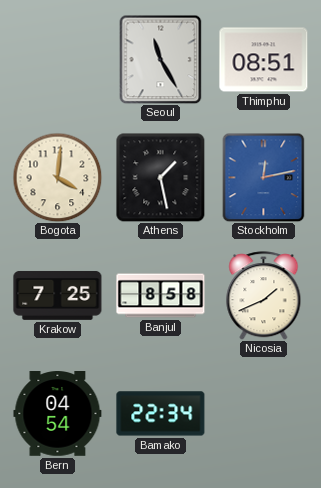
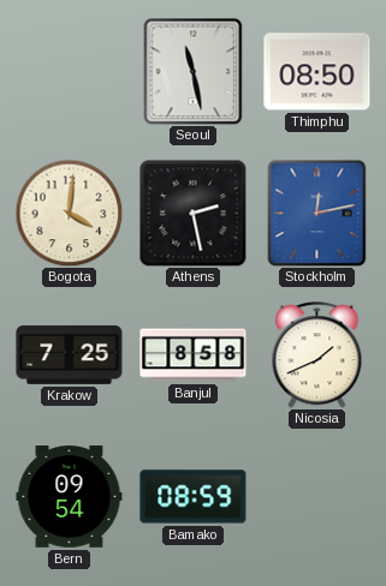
Seoul: 11:25 -> 11:28 (194, 71)
Thimphu: 08:51 -> 08:50 (317, 72)
Athens: 1:28 -> 2:28 (192, 213)
Bern: 04:54 -> 09:54 (70, 497)
Bamako: 22:34 -> 08:59 (194, 497)
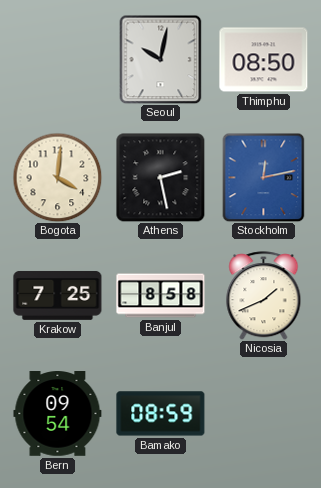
Seoul: 11:28 -> 10:02 (161, 59)
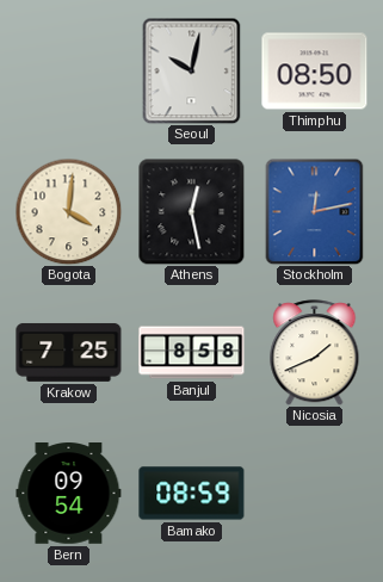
Athens: 2:28 -> 12:28 (191, 211)
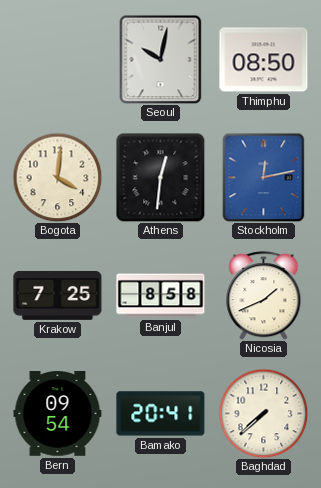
Athens: 12:28 -> 12:31 (160, 177)
Bamako: 08:59 -> 20:41 (161, 414)
Baghdad: none -> 7:38 (263, 413)
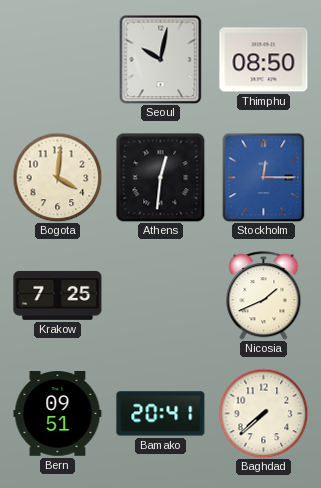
Stockholm: 12:13 -> 12:15 (264, 177)
Banjul: 8:58 -> none (161, 296)
Bern: 09:54 -> 09:51 (58, 414)
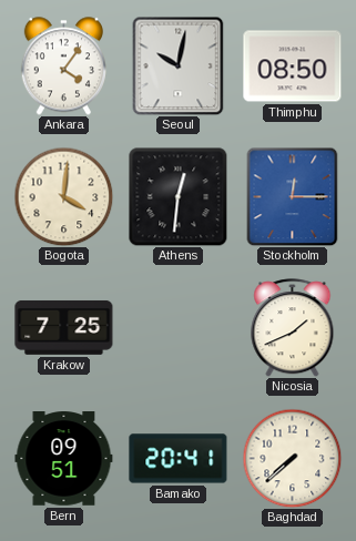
Ankara: none -> 4:06 (63, 67)
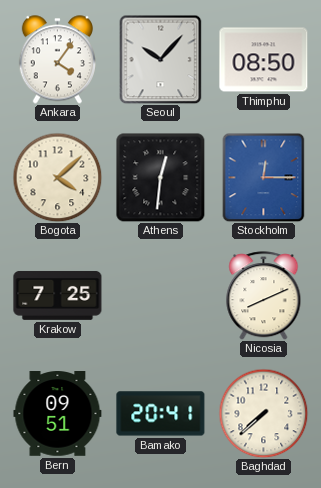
Seoul: 10:02 -> 10:07 (161, 59)
Bogota: 4:01 -> 4:08 (57, 177)
Nicosia: 1:41 -> 8:11 (264, 296)
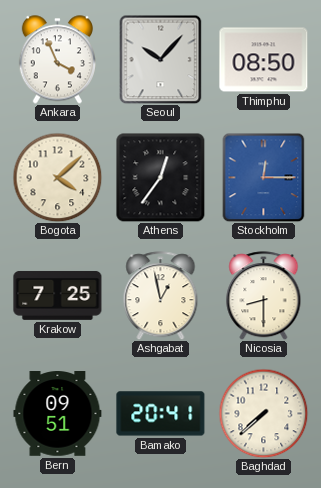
Ankara: 4:06 -> 3:56 (57, 60)
Athens: 12:31 -> 12:36 (160, 177)
Ashgabat: none -> 12:58 (161, 296)
Nicosia: 8:11 -> 8:30 (264, 296)
